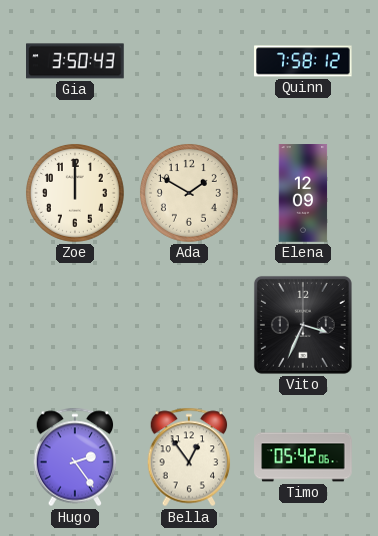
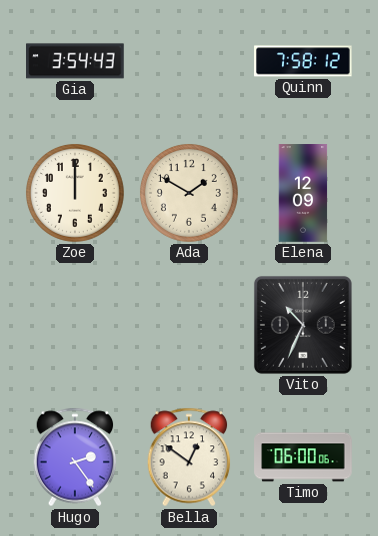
Gia: 3:50 -> 3:54 (76, 61)
Vito: 3:34 -> 10:34 (303, 325)
Bella: 12:54 -> 12:51 (189, 457)
Timo: 05:42 -> 06:00 (303, 457)
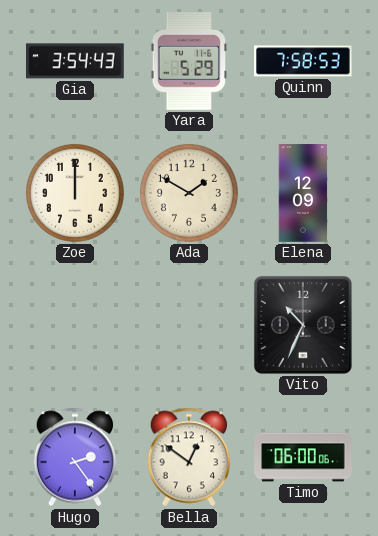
Yara: none -> 5:29 (189, 62)
Quinn: 7:58:12 -> 7:58:53 (303, 61)
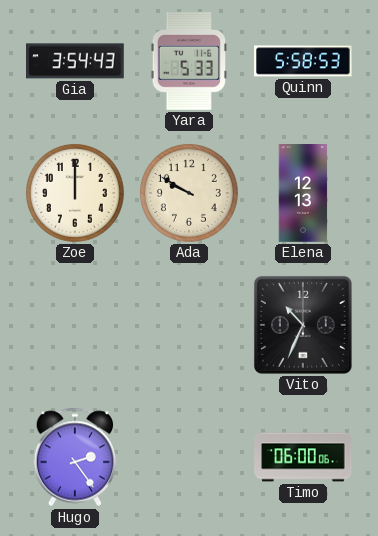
Yara: 5:29 -> 5:33 (189, 62)
Quinn: 7:58 -> 5:58 (303, 61)
Ada: 1:50 -> 9:50 (189, 193)
Elena: 12:09 -> 12:13 (303, 193)
Bella: 12:51 -> none (189, 457)
